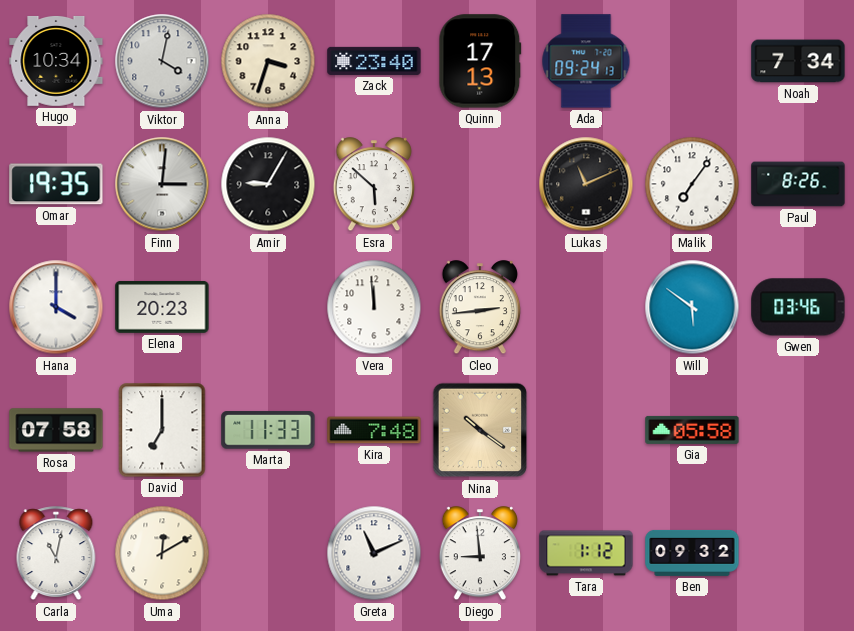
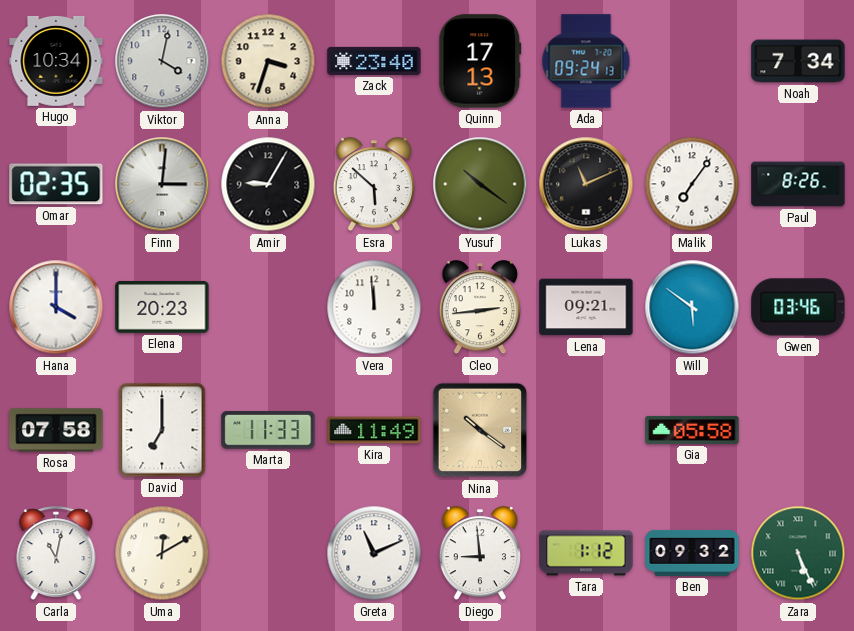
Omar: 19:35 -> 02:35 (56, 184)
Yusuf: none -> 10:21 (480, 184)
Lena: none -> 09:21 (586, 307)
Kira: 7:48 -> 11:49 (374, 430)
Zara: none -> 5:26 (798, 553)
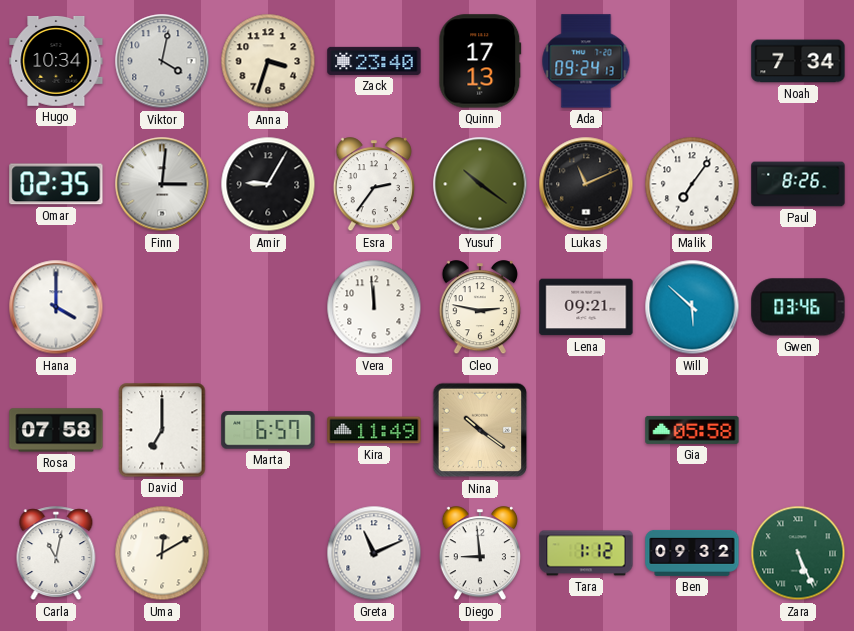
Esra: 5:52 -> 2:36 (374, 185)
Elena: 20:23 -> none (162, 307)
Cleo: 2:44 -> 2:47 (480, 308)
Will: 5:51 -> 5:52 (692, 307)
Marta: 11:33 -> 6:57 (268, 430)
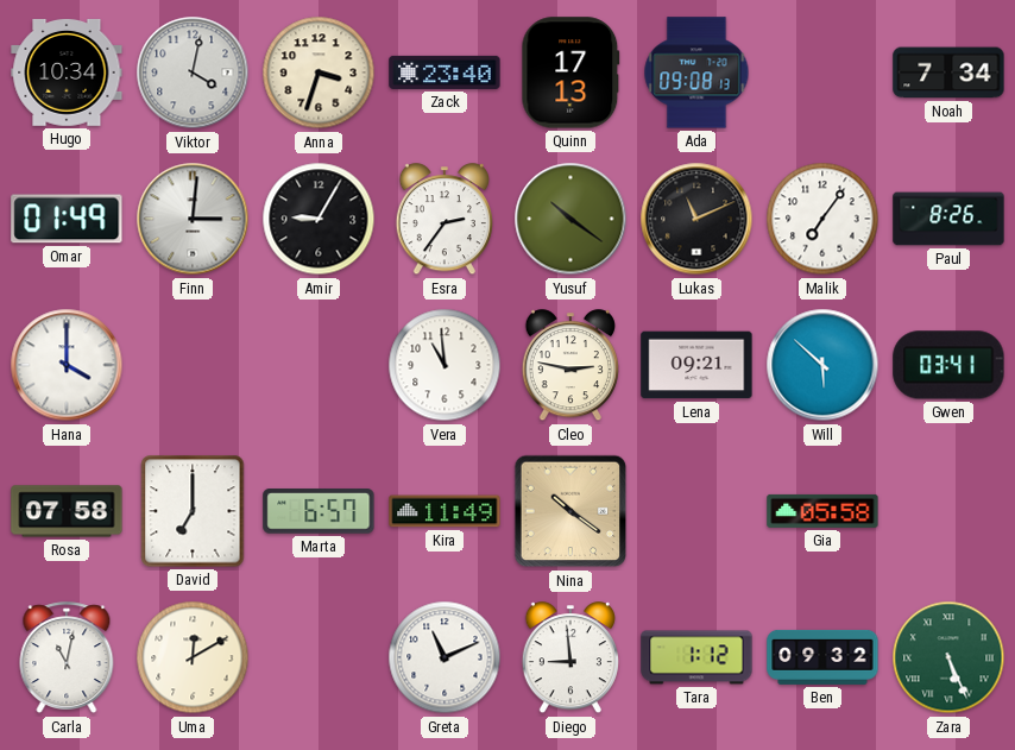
Ada: 09:24 -> 09:08 (696, 73)
Omar: 02:35 -> 01:49 (67, 219)
Vera: 11:59 -> 10:59 (445, 365)
Gwen: 03:46 -> 03:41 (948, 365)
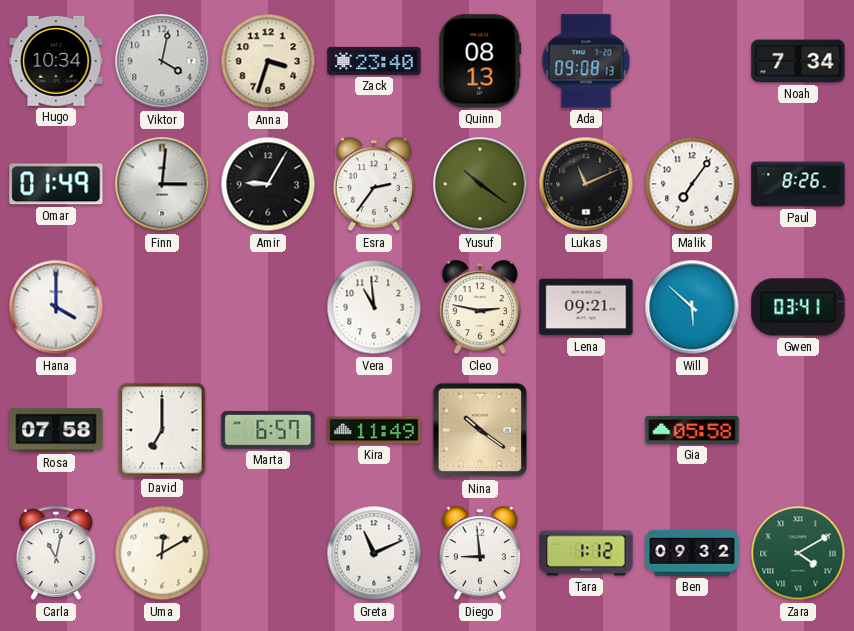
Quinn: 17:13 -> 08:13 (480, 61)
Zara: 5:26 -> 4:10 (798, 553)
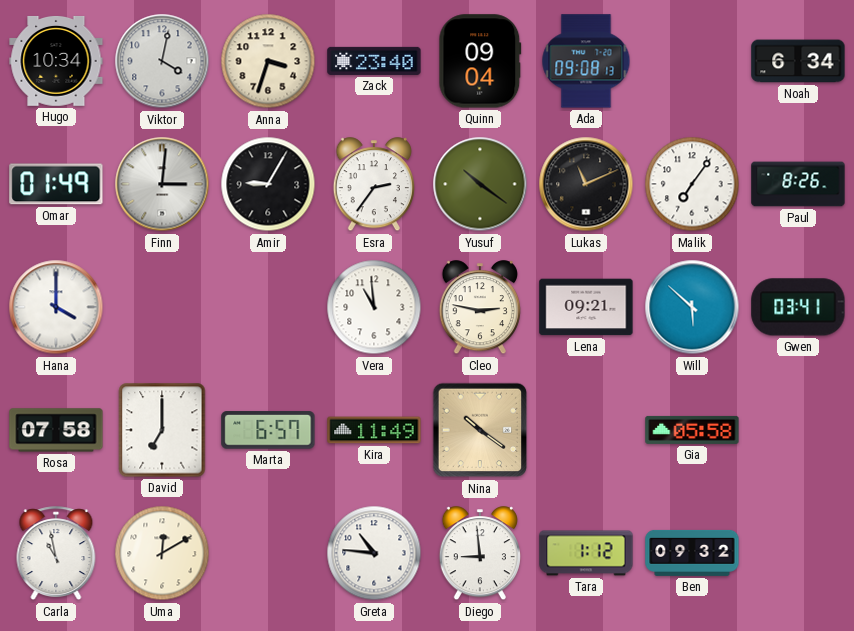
Quinn: 08:13 -> 09:04 (480, 61)
Noah: 7:34 -> 6:34 (798, 61)
Carla: 11:02 -> 10:58 (56, 554)
Greta: 11:11 -> 10:46 (374, 553)
Zara: 4:10 -> none (798, 553)
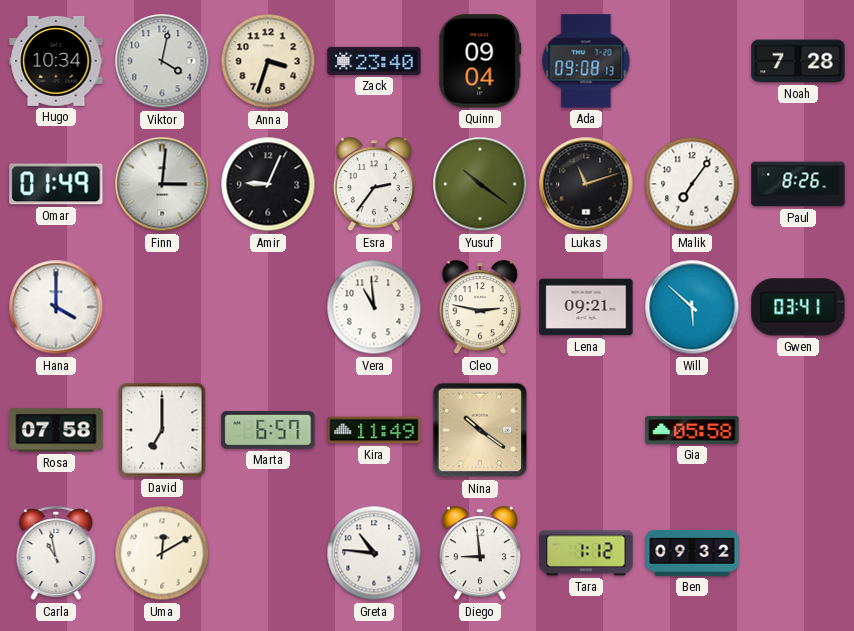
Noah: 6:34 -> 7:28 (798, 61)
Amir: 9:05 -> 9:04 (268, 184)
Lukas: 11:11 -> 11:12 (586, 184)
